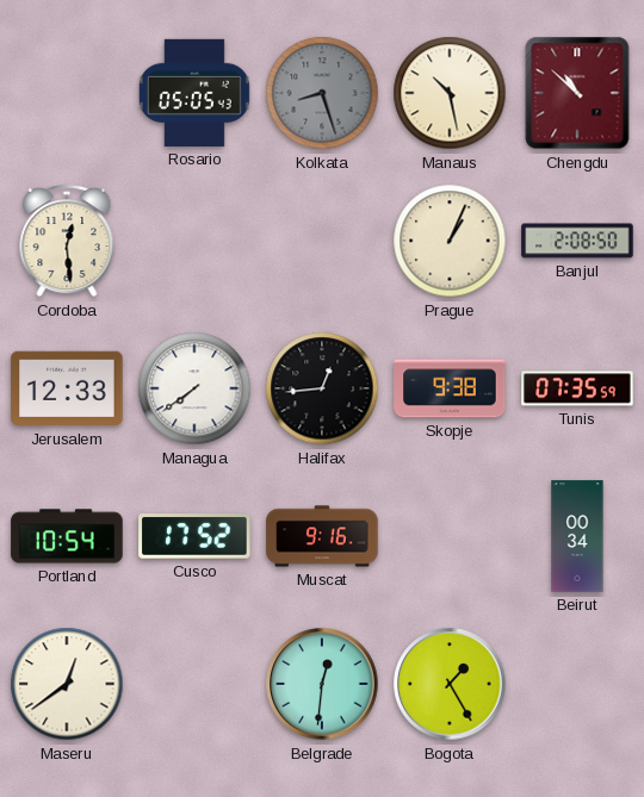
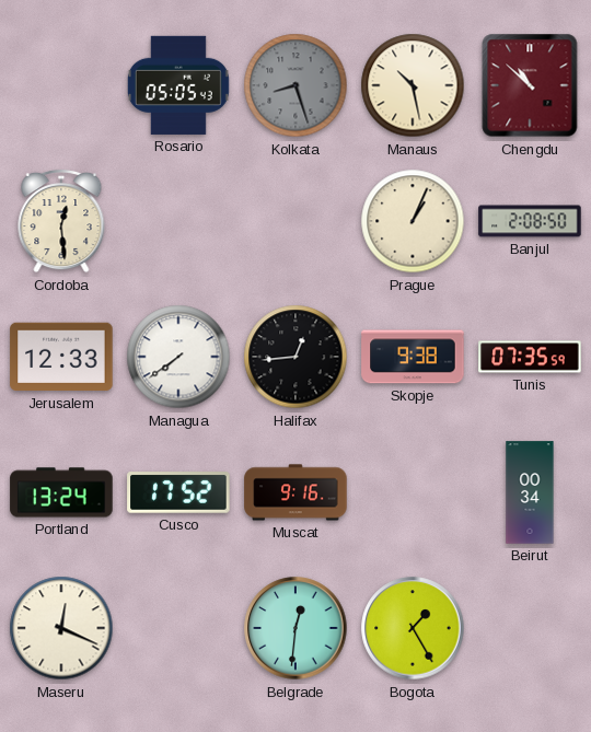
Portland: 10:54 -> 13:24 (61, 492)
Maseru: 12:39 -> 12:19 (61, 628)
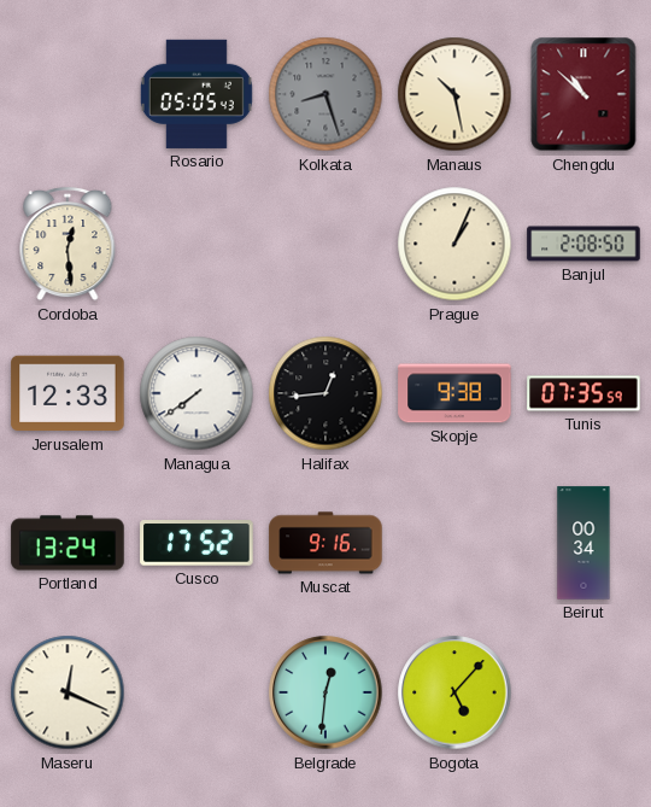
Bogota: 1:25 -> 5:07 (454, 692)
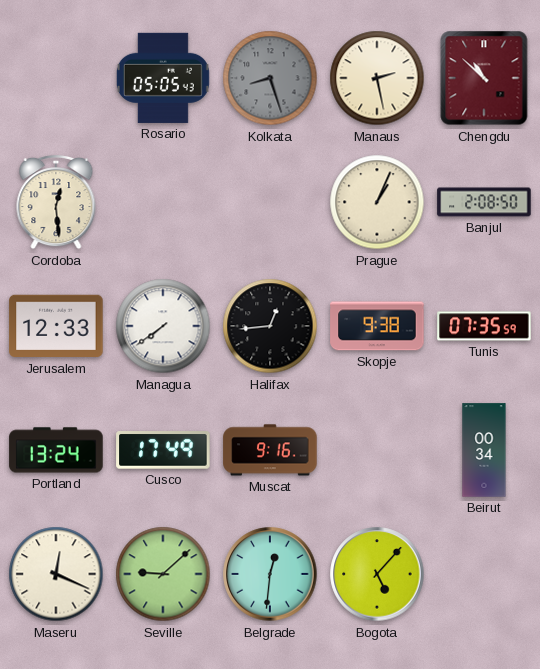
Manaus: 10:28 -> 2:28 (377, 78)
Cusco: 17:52 -> 17:49 (163, 450)
Seville: none -> 9:08 (163, 574)
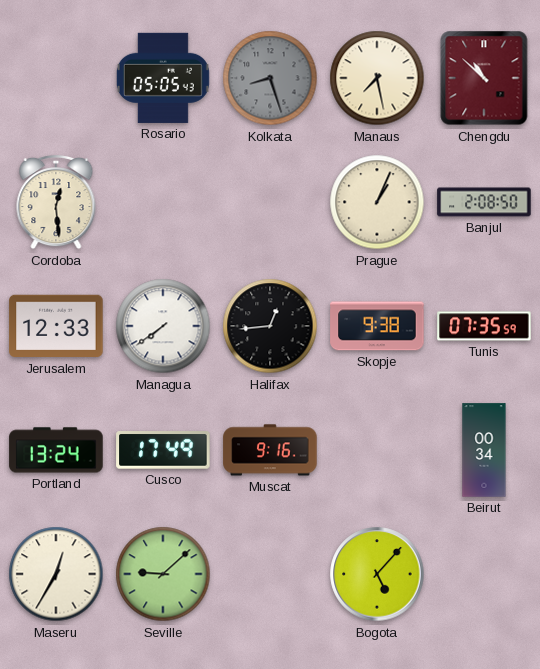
Manaus: 2:28 -> 7:28 (377, 78)
Maseru: 12:19 -> 12:35 (56, 574)
Belgrade: 12:31 -> none (270, 574)
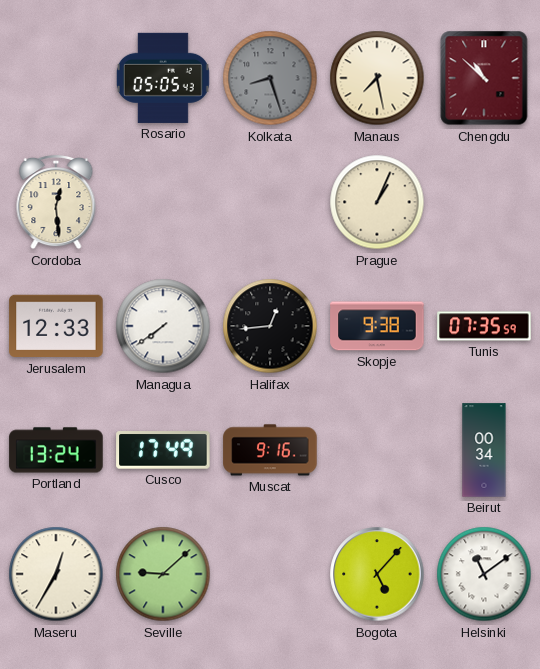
Banjul: 2:08 -> none (484, 202)
Helsinki: none -> 11:09 (484, 574)
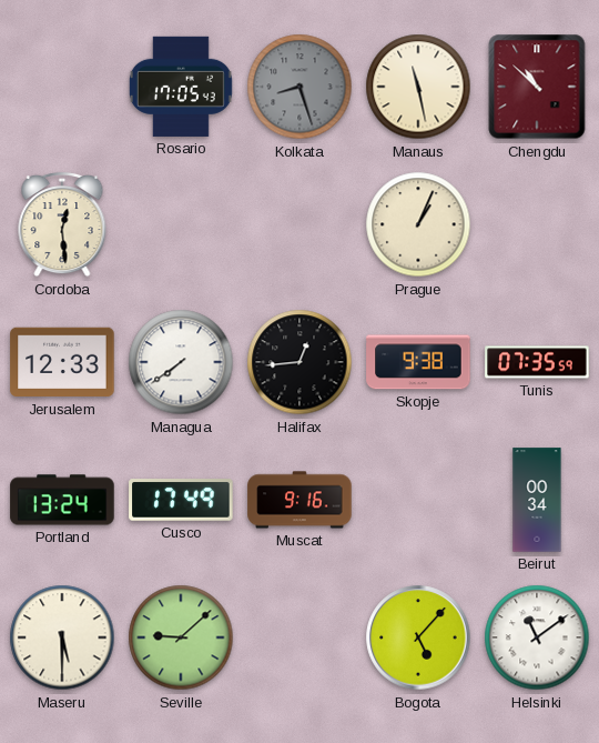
Rosario: 05:05 -> 17:05 (181, 87)
Manaus: 7:28 -> 11:28 (418, 87)
Maseru: 12:35 -> 5:30 (62, 637)
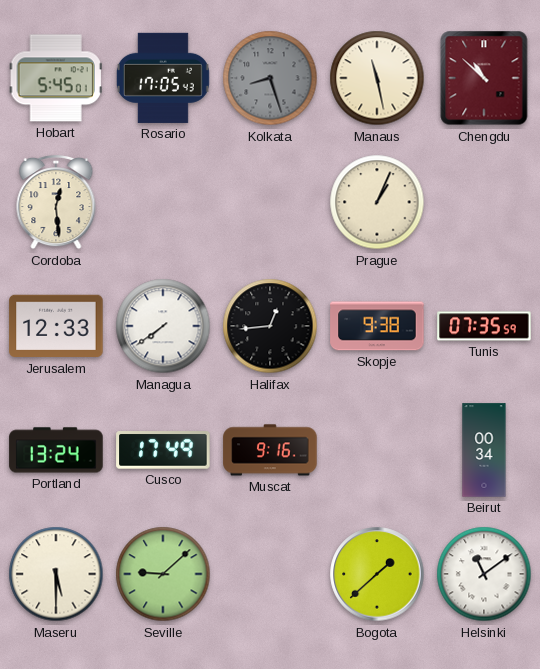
Hobart: none -> 5:45 (56, 78)
Bogota: 5:07 -> 1:38 (377, 574)
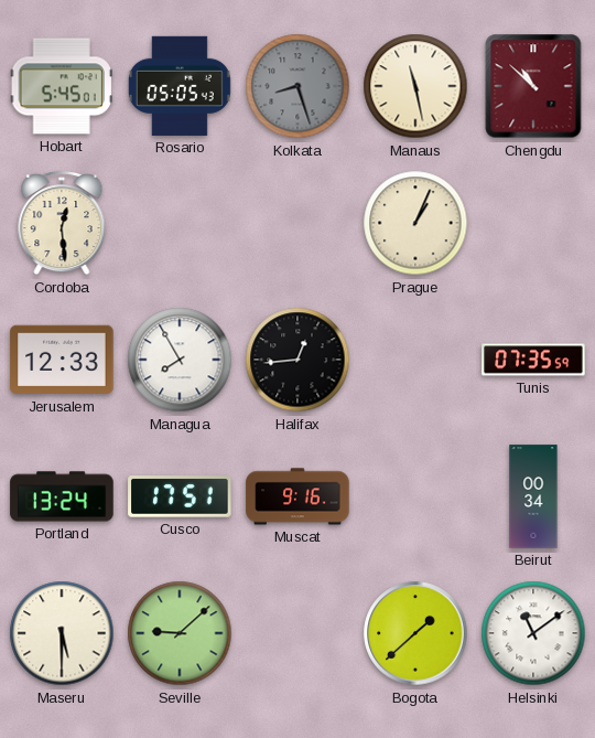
Rosario: 17:05 -> 05:05 (180, 86)
Managua: 7:39 -> 7:55 (180, 360)
Skopje: 9:38 -> none (377, 326)
Cusco: 17:49 -> 17:51 (180, 496)
